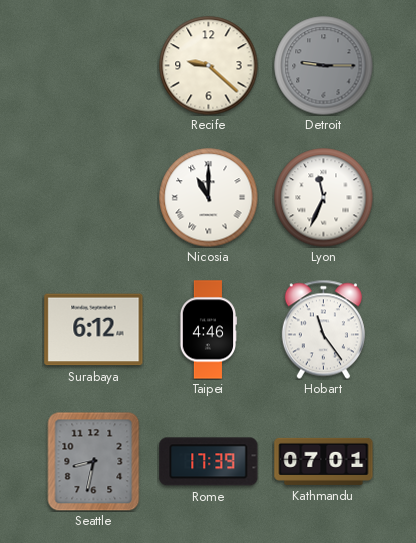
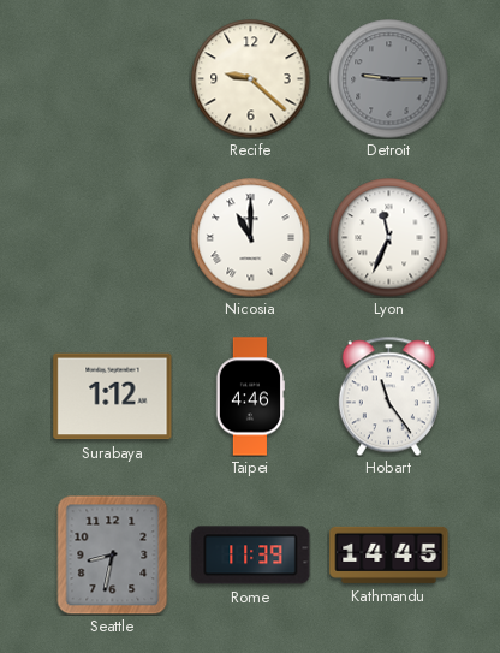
Surabaya: 6:12 -> 1:12 (113, 397)
Rome: 17:39 -> 11:39 (251, 556)
Kathmandu: 07:01 -> 14:45 (389, 554)
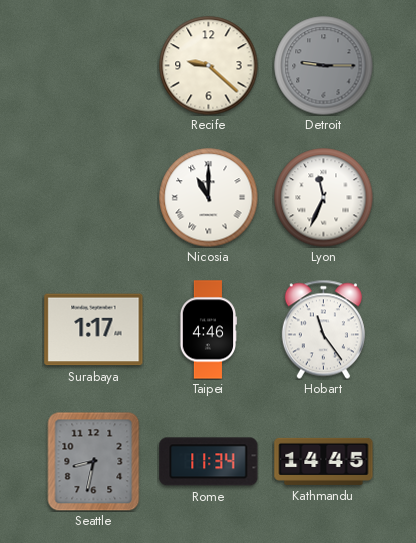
Surabaya: 1:12 -> 1:17 (94, 330)
Rome: 11:39 -> 11:34 (209, 462)
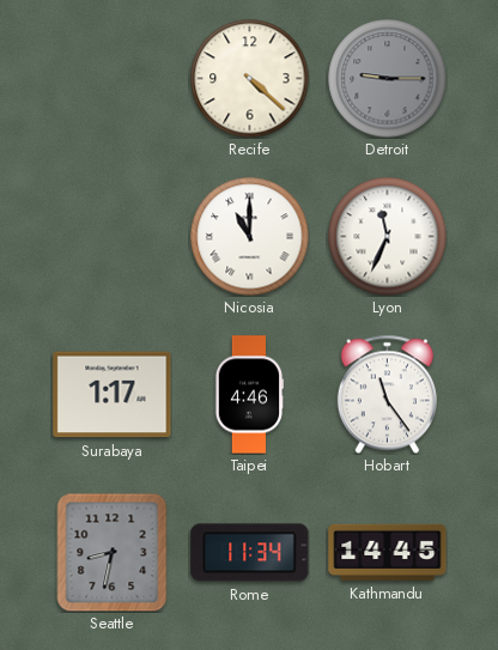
Recife: 9:22 -> 4:22 (250, 79)
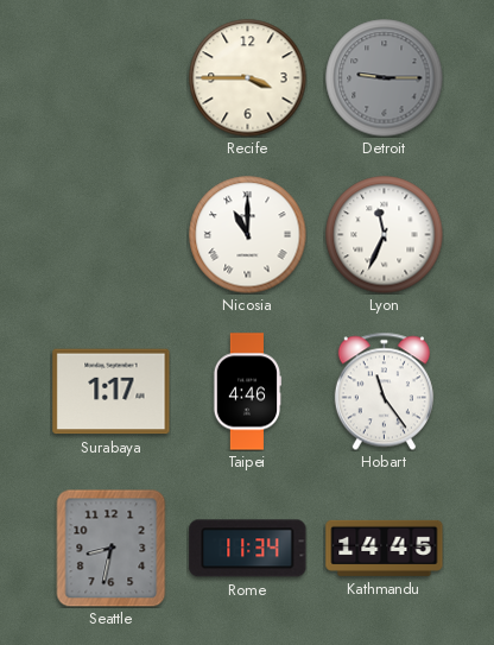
Recife: 4:22 -> 3:45 (248, 78)
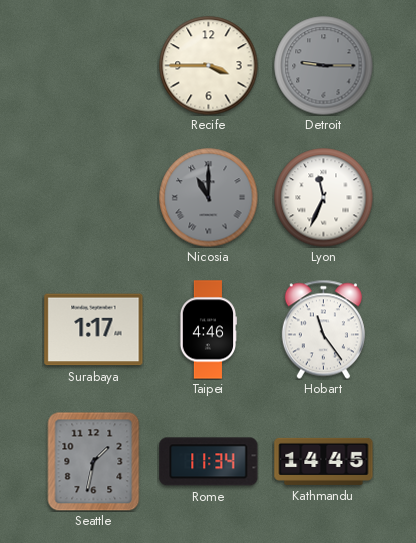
Nicosia dial: white -> grey (209, 198)
Seattle: 8:32 -> 1:32 (94, 461)
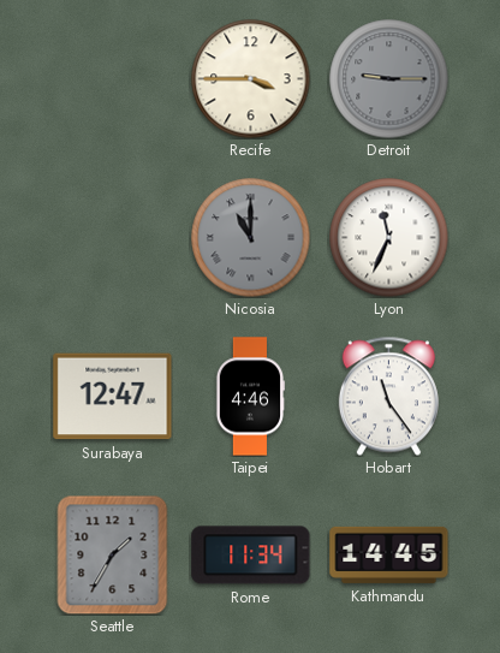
Surabaya: 1:17 -> 12:47 (113, 397)
Seattle: 1:32 -> 1:35 (113, 554)
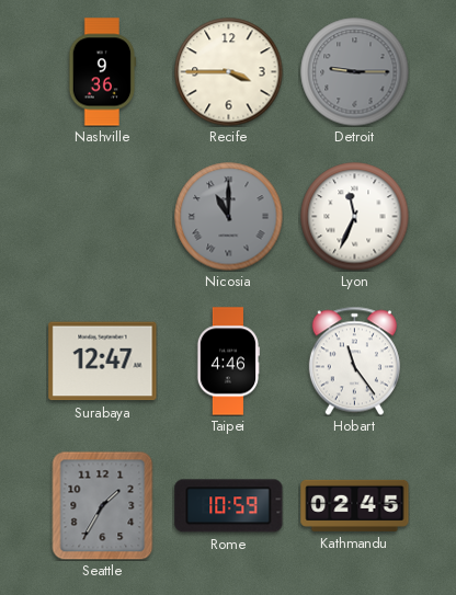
Nashville: none -> 9:36 (102, 72)
Rome: 11:34 -> 10:59 (229, 506)
Kathmandu: 14:45 -> 02:45 (355, 505)
